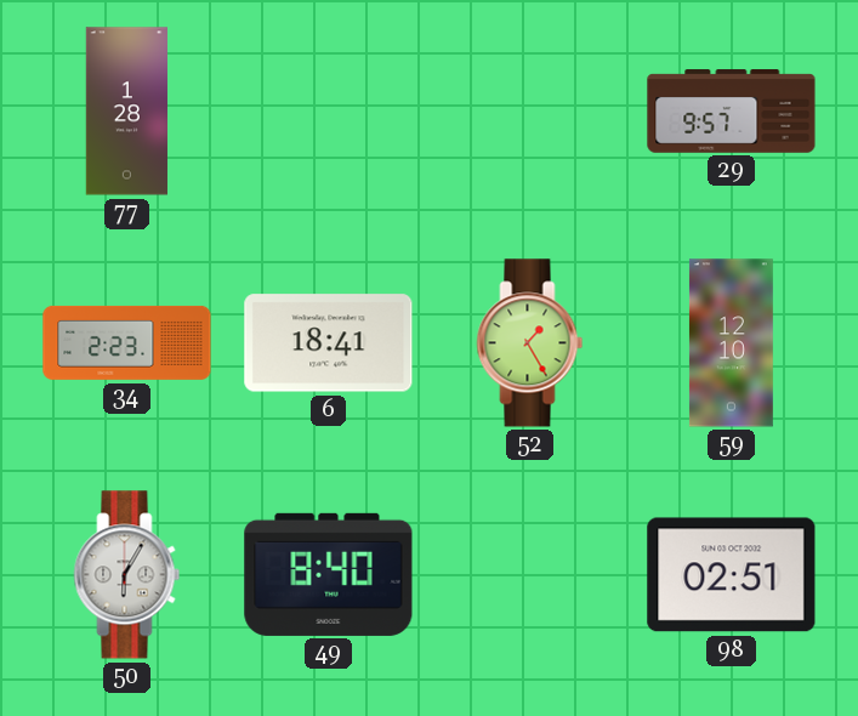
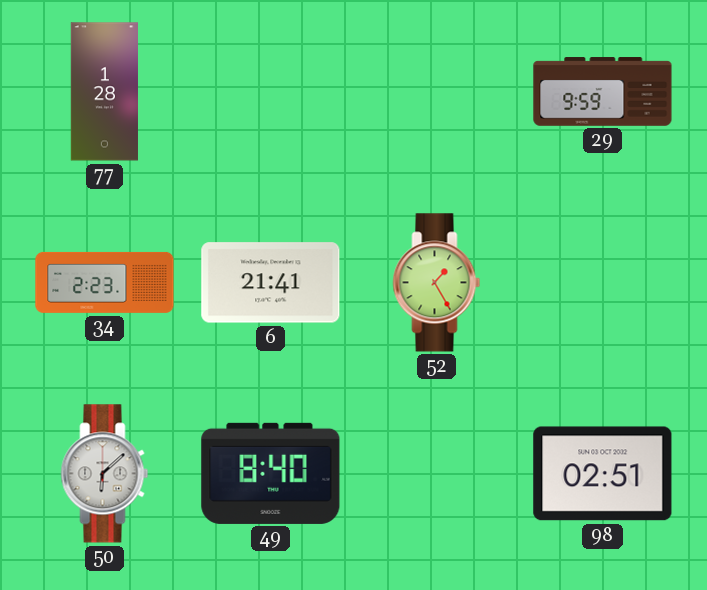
29: 9:57 -> 9:59 (603, 92)
6: 18:41 -> 21:41 (271, 283)
59: 12:10 -> none (731, 343)
50: 6:05 -> 6:08 (105, 474)
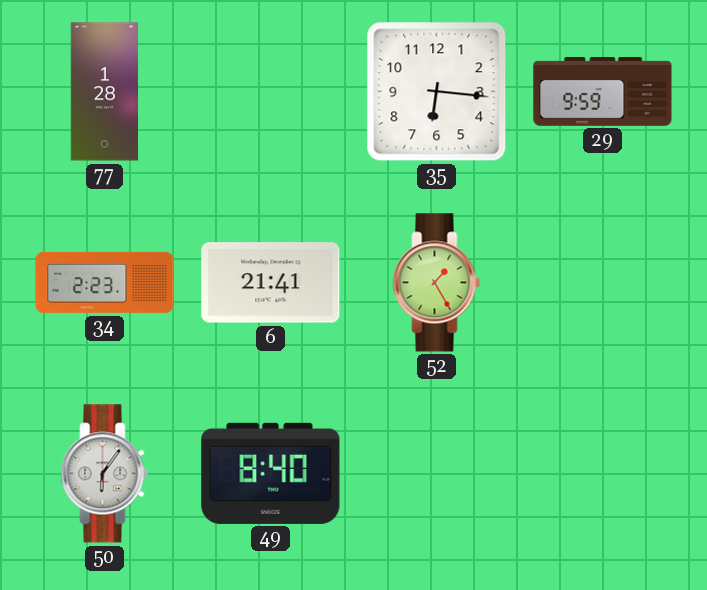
35: none -> 6:16 (437, 92)
50: 6:08 -> 6:06 (105, 474)
98: 02:51 -> none (603, 474)
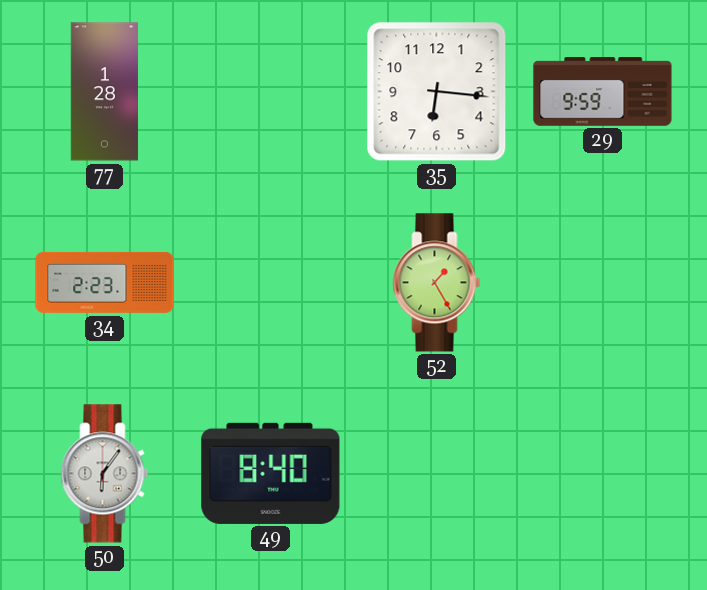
6: 21:41 -> none (271, 283)
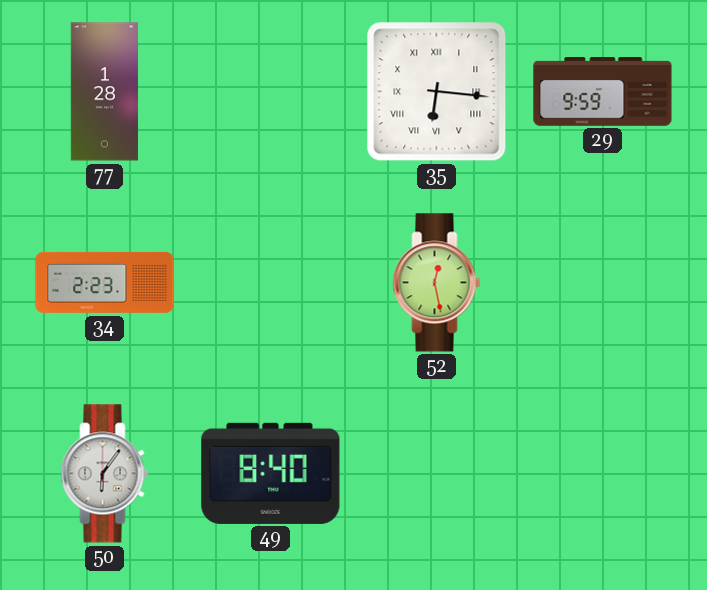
35 numerals: Arabic -> Roman (437, 92)
52: 1:25 -> 12:28 (437, 283)
